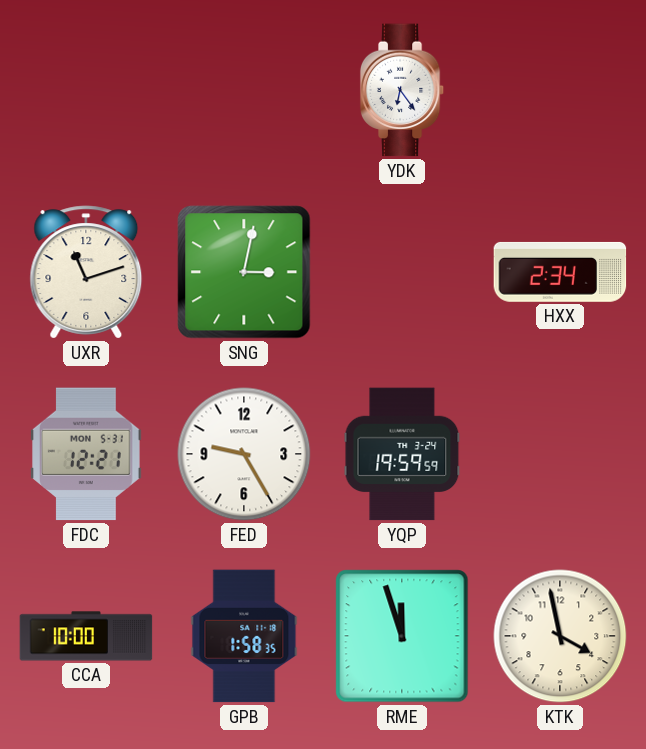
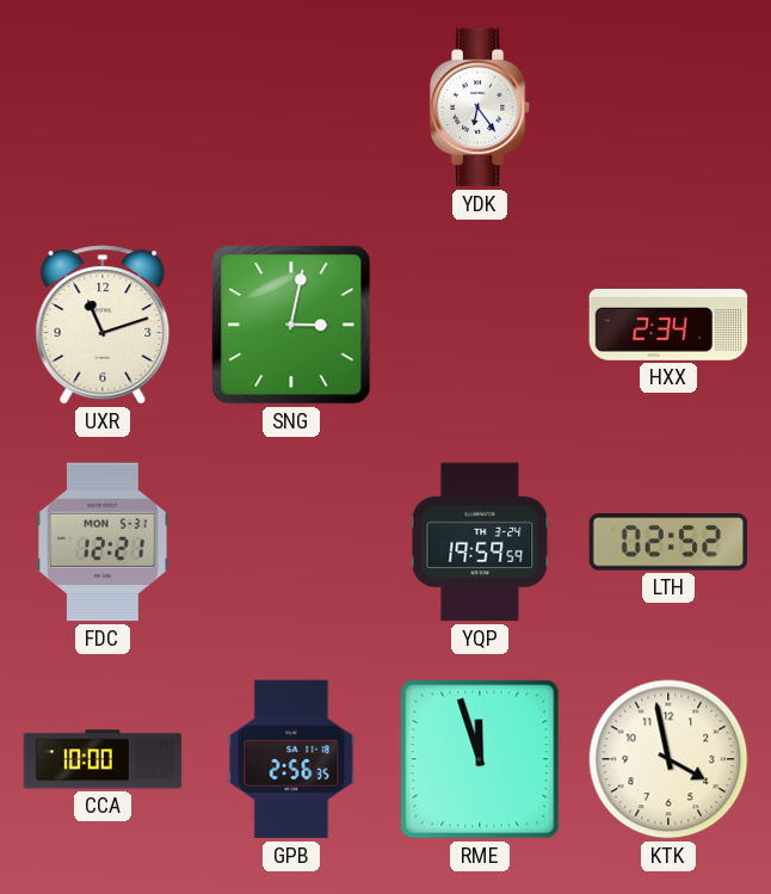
FED: 9:25 -> none (244, 454)
LTH: none -> 02:52 (668, 542)
GPB: 1:58 -> 2:56 (291, 759)
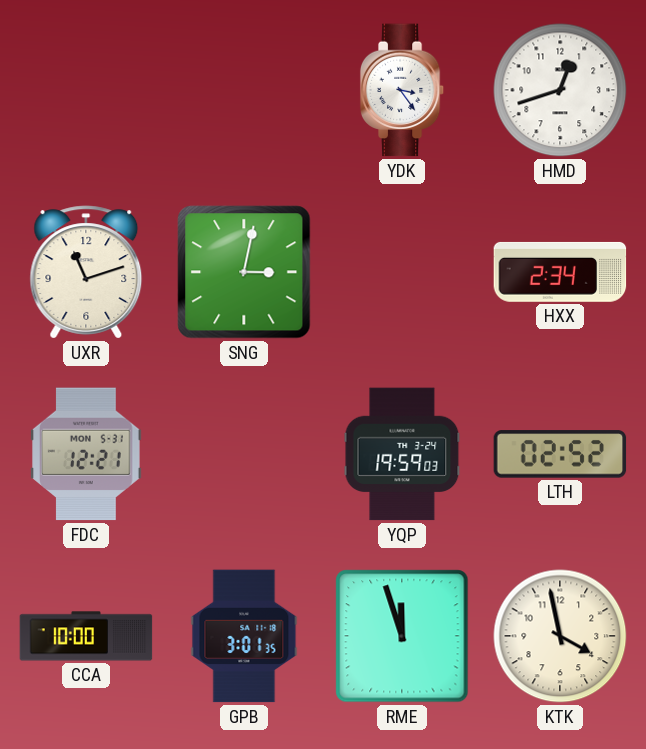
YDK: 6:24 -> 3:24 (402, 90)
HMD: none -> 12:42 (560, 90)
YQP: 19:59:59 -> 19:59:03 (402, 454)
GPB: 2:56 -> 3:01 (244, 636)
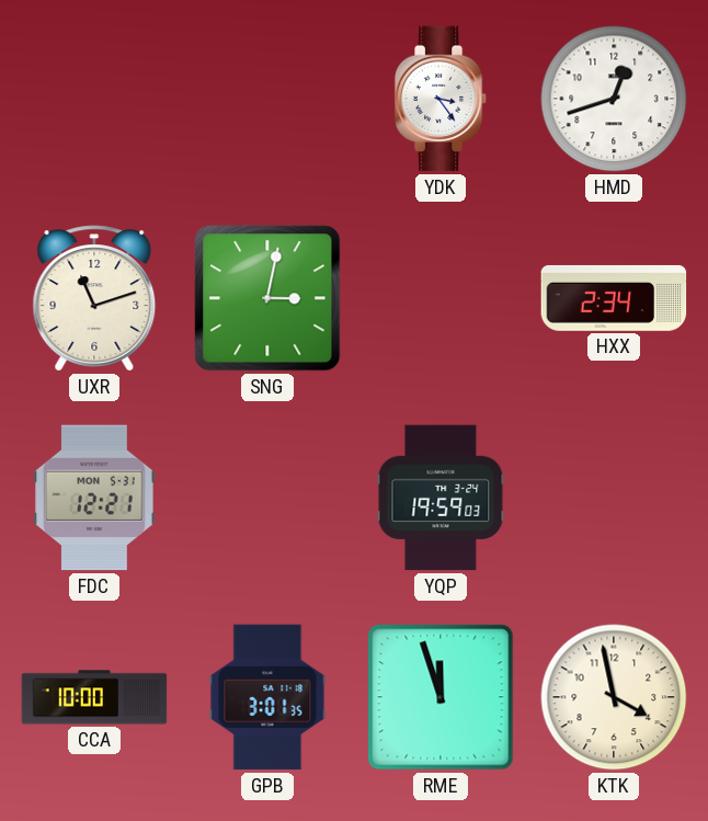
LTH: 02:52 -> none (560, 454)
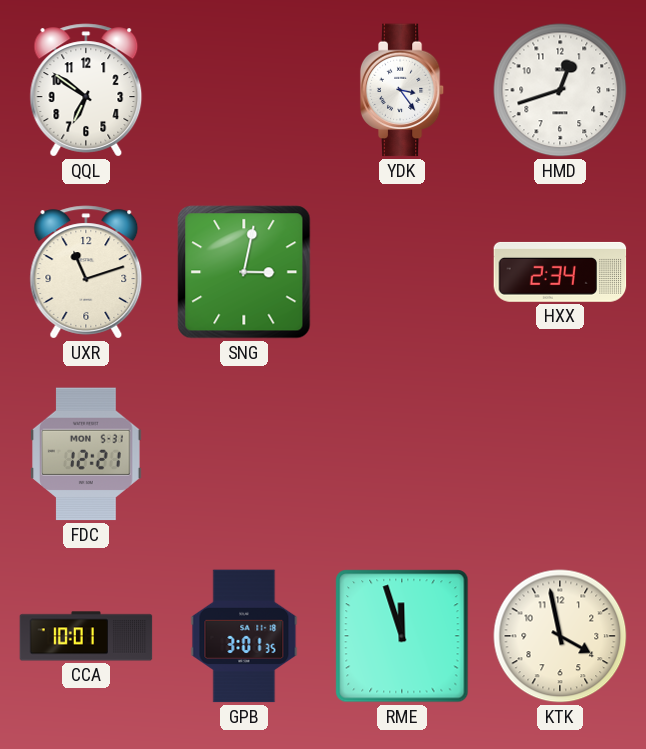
QQL: none -> 6:51 (86, 90)
YQP: 19:59 -> none (441, 498)
CCA: 10:00 -> 10:01 (86, 636)
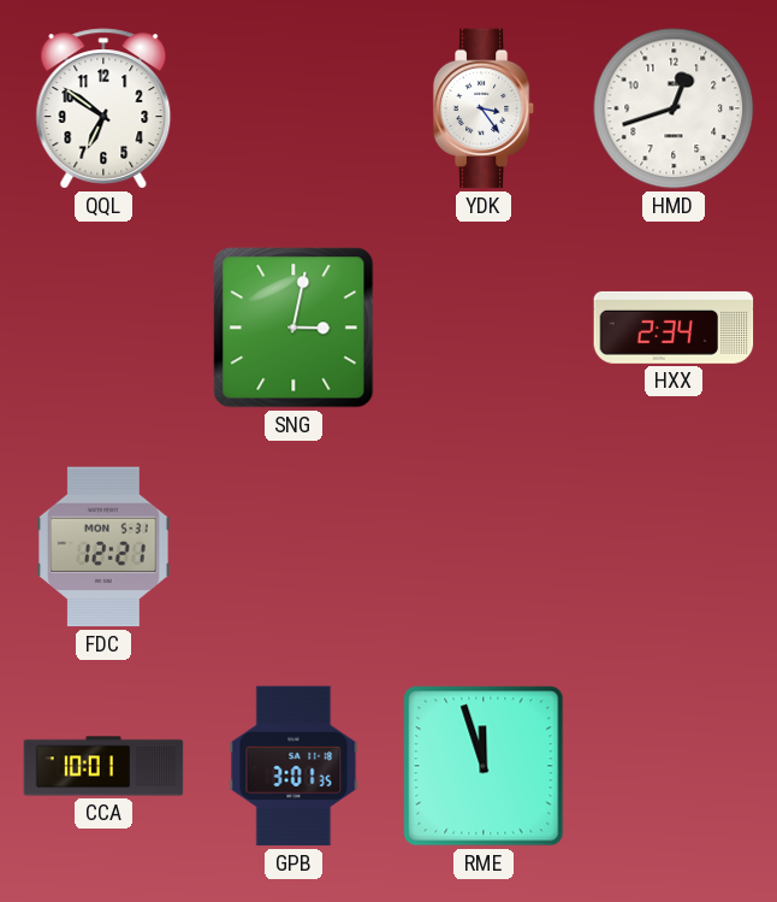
UXR: 11:12 -> none (86, 272)
KTK: 3:58 -> none (560, 636)
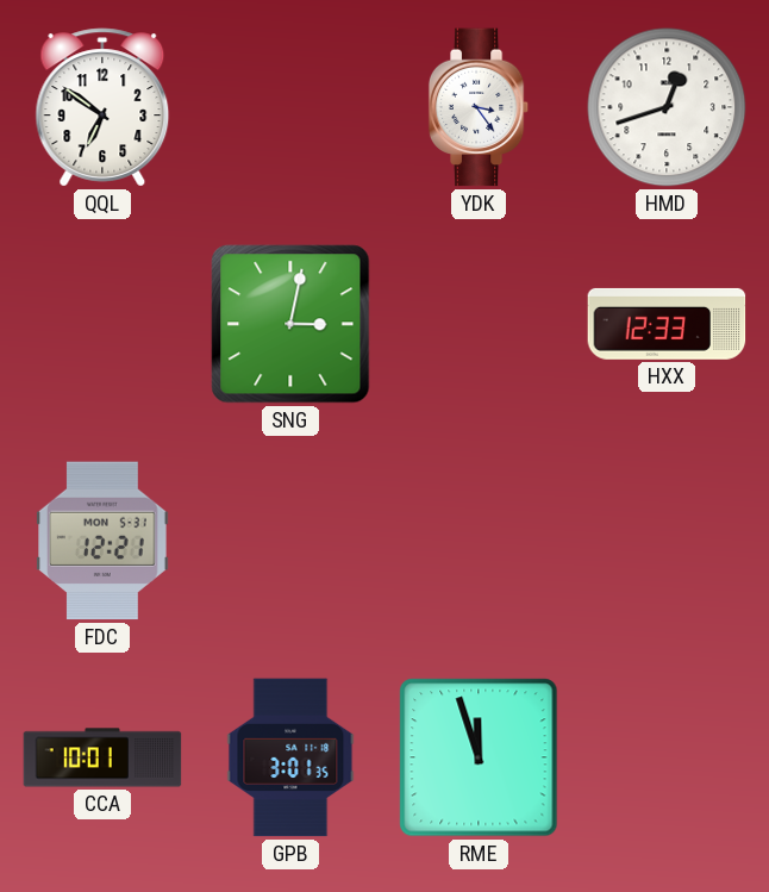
HXX: 2:34 -> 12:33 (667, 324)
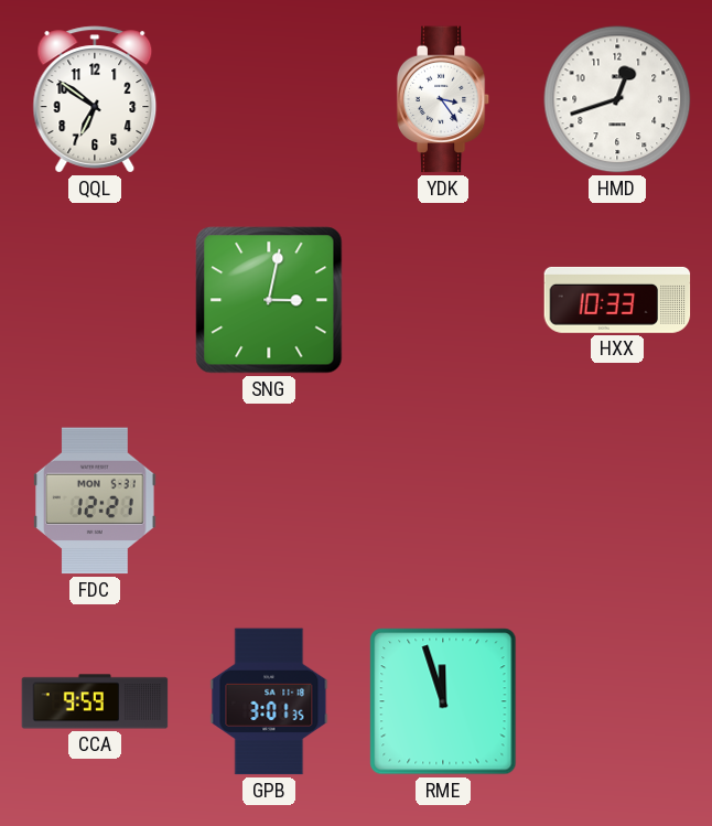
HXX: 12:33 -> 10:33 (617, 300)
CCA: 10:01 -> 9:59 (95, 701)
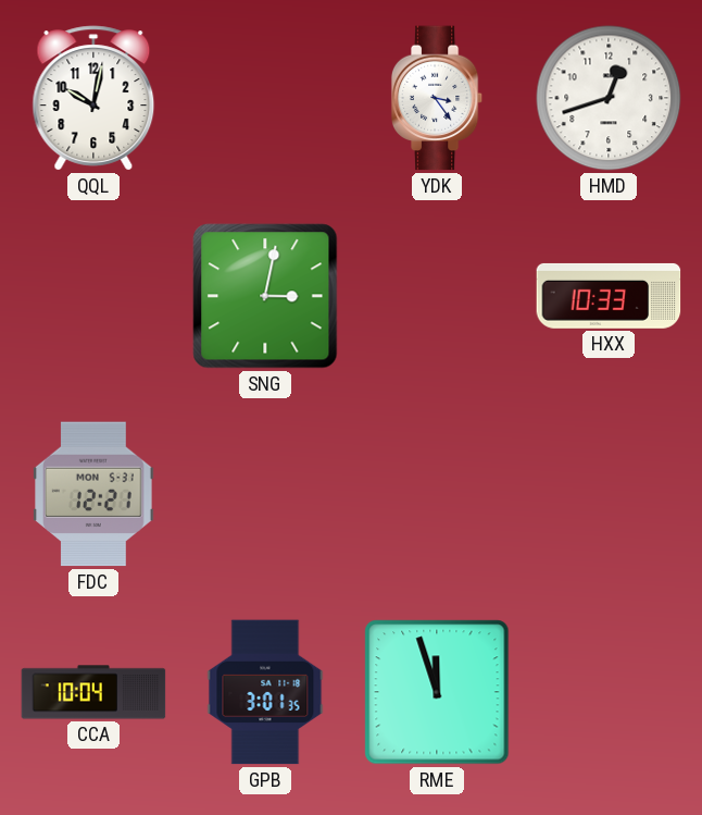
QQL: 6:51 -> 10:02 (93, 98)
CCA: 9:59 -> 10:04 (93, 692)
